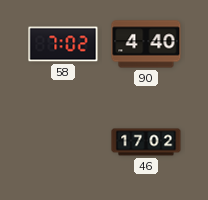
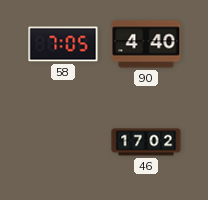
58: 7:02 -> 7:05 (63, 44)
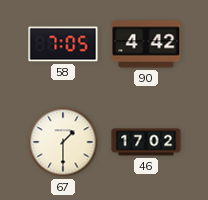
90: 4:40 -> 4:42 (146, 44)
67: none -> 1:30 (63, 142)
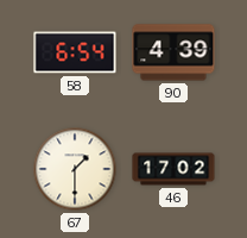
58: 7:05 -> 6:54 (75, 52)
90: 4:42 -> 4:39 (173, 52)
